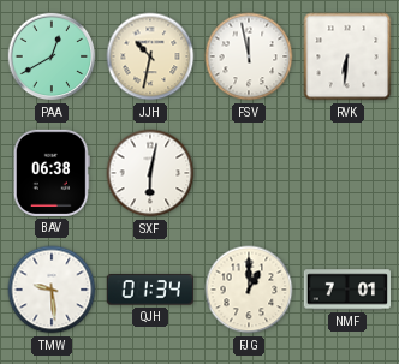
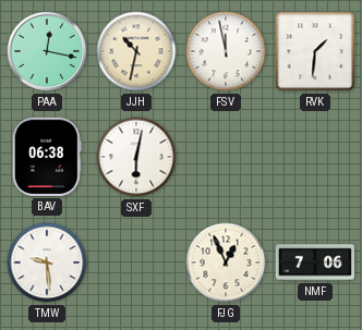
PAA: 12:40 -> 12:17 (47, 51)
RVK: 6:31 -> 1:31 (315, 51)
QJH: 01:34 -> none (150, 290)
FJG: 1:00 -> 12:56 (226, 262)
NMF: 7:01 -> 7:06 (314, 262)
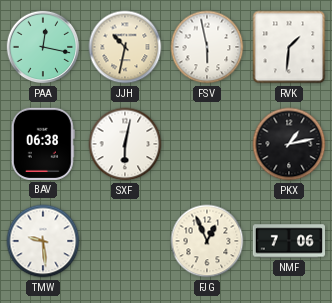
FSV: 11:58 -> 5:58 (207, 47)
PKX: none -> 1:13 (289, 144)
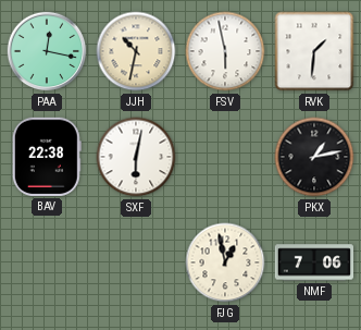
BAV: 06:38 -> 22:38 (47, 157)
TMW: 9:29 -> none (43, 241)
FJG: 12:56 -> 12:58 (225, 262)
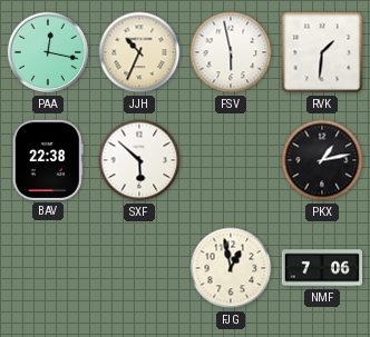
JJH: 10:32 -> 10:34 (139, 52)
SXF: 6:02 -> 5:52 (139, 160)
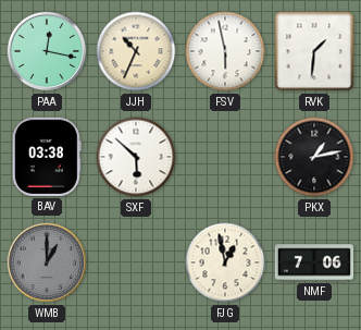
BAV: 22:38 -> 03:38 (47, 157)
WMB: none -> 1:00 (47, 262)
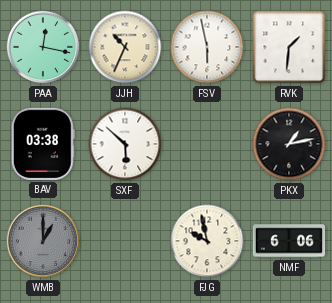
FJG: 12:58 -> 9:58 (207, 241)
NMF: 7:06 -> 6:06 (288, 241)
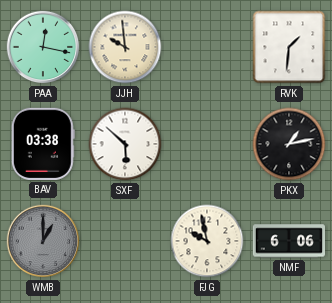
JJH: 10:34 -> 9:59 (125, 47)
FSV: 5:58 -> none (207, 47)
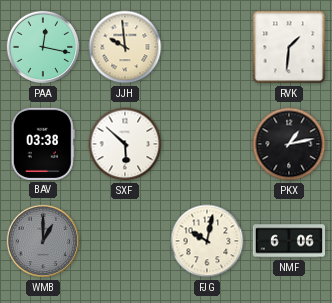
FJG: 9:58 -> 10:02 (207, 241)
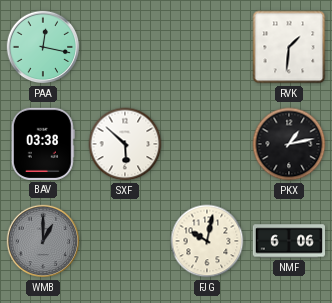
JJH: 9:59 -> none (125, 47)
